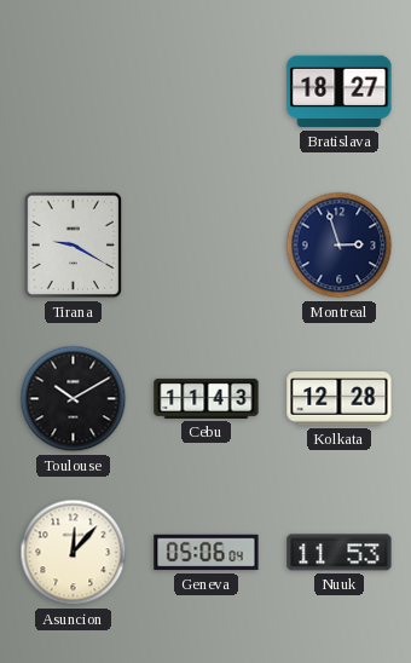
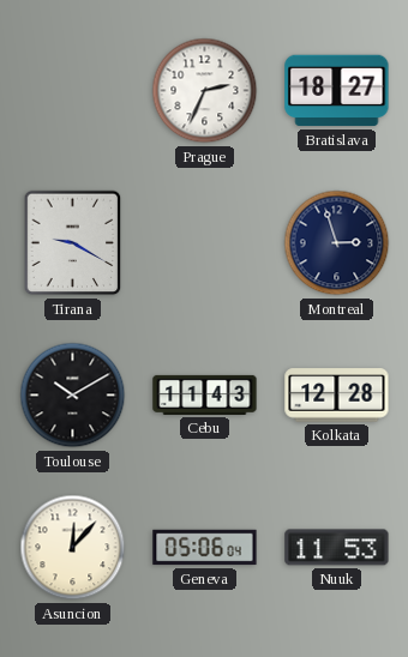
Prague: none -> 2:34 (205, 91)
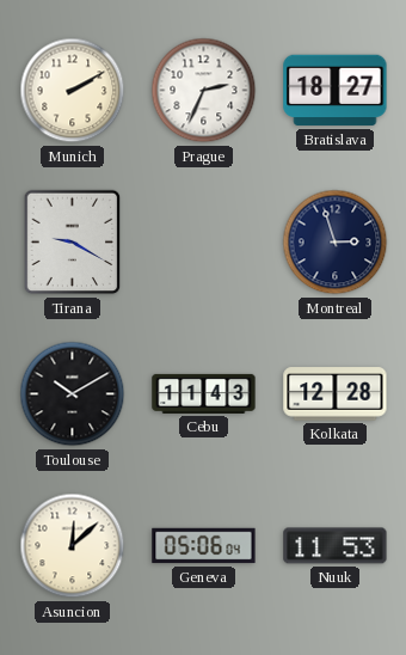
Munich: none -> 2:10 (73, 91)
Asuncion: 12:07 -> 12:08 (73, 546)
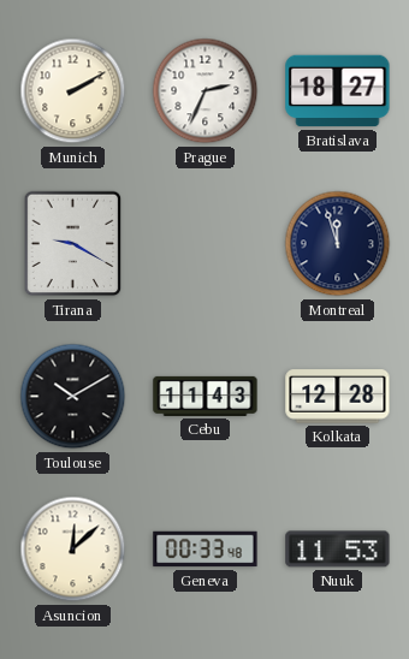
Montreal: 2:57 -> 11:57 (338, 244)
Geneva: 05:06 -> 00:33 (206, 550)
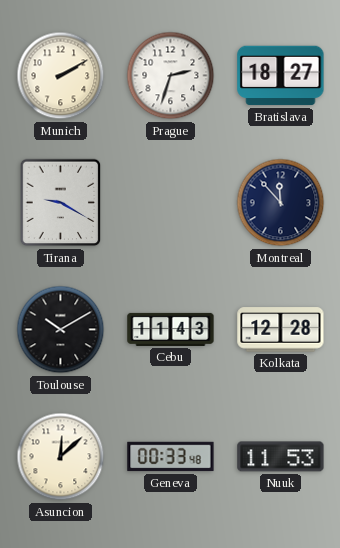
Prague: 2:34 -> 2:33 (171, 76)
Montreal: 11:57 -> 11:53 (281, 203)
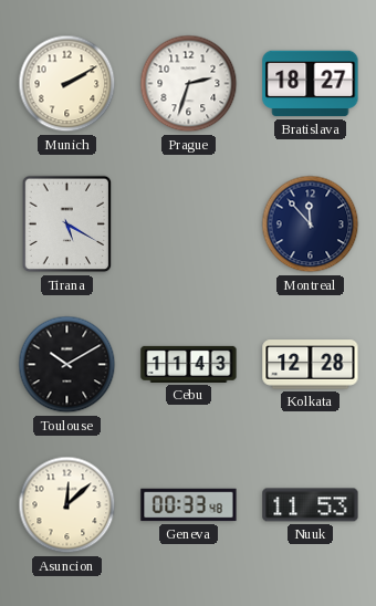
Tirana: 9:20 -> 5:20 (67, 224)
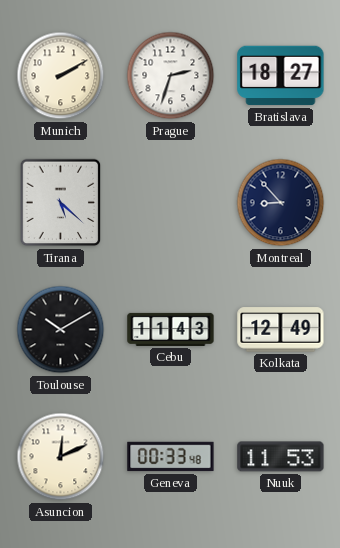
Tirana: 5:20 -> 5:22 (61, 203)
Montreal: 11:53 -> 8:53 (281, 203)
Kolkata: 12:28 -> 12:49 (281, 330)
Asuncion: 12:08 -> 12:11 (61, 457)
